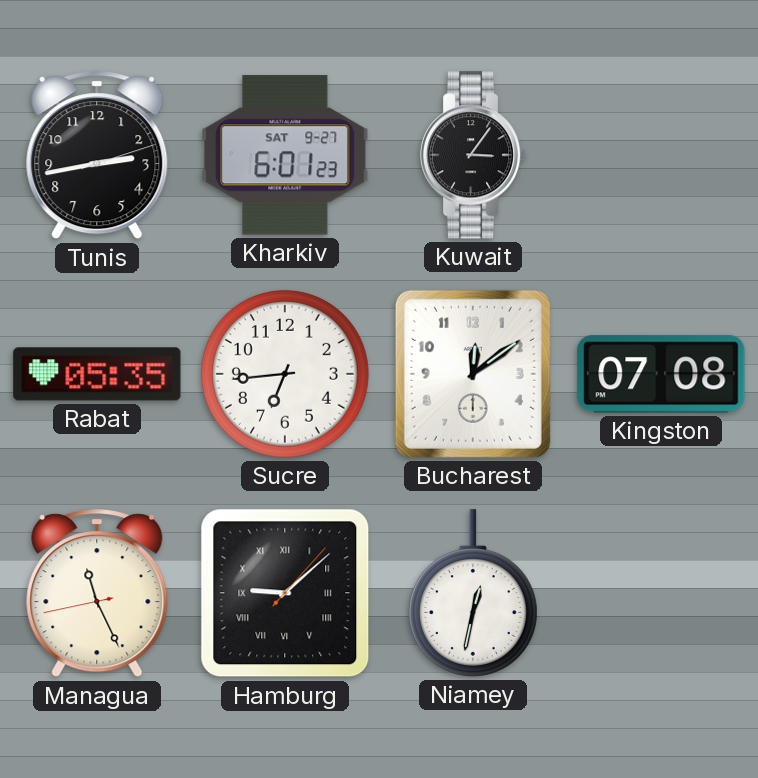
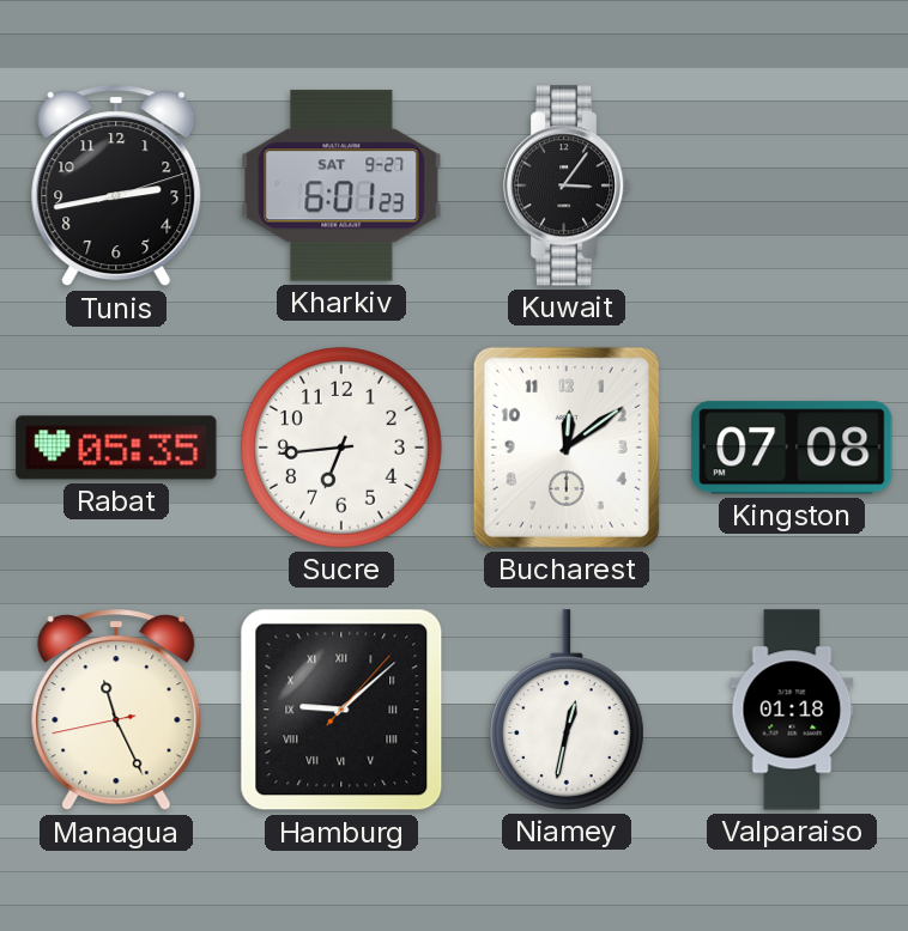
Valparaiso: none -> 01:18 (792, 710)
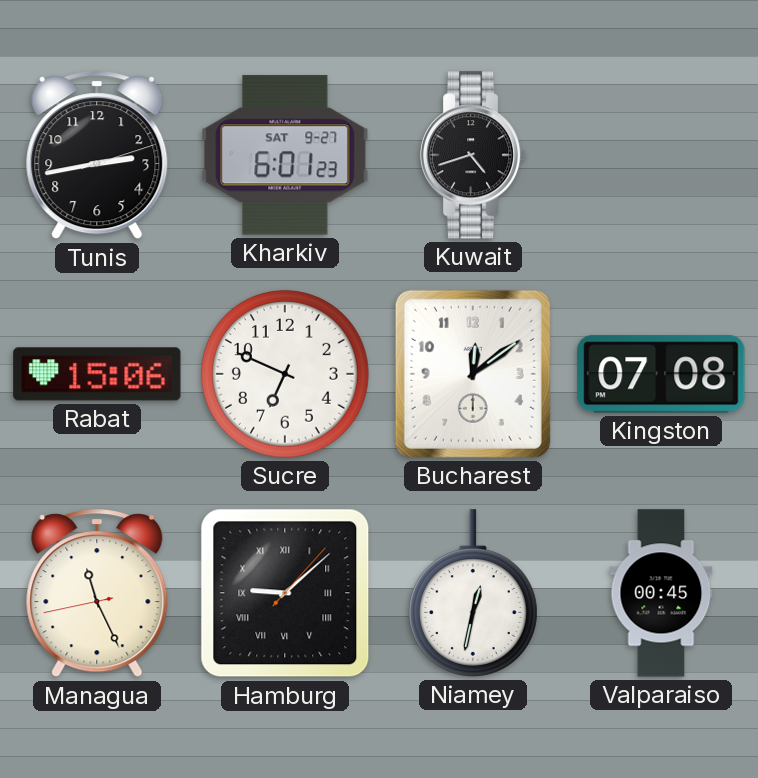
Kuwait: 3:06 -> 4:42 (473, 155)
Rabat: 05:35 -> 15:06 (97, 374)
Sucre: 6:44 -> 6:49 (285, 374)
Valparaiso: 01:18 -> 00:45 (661, 593)
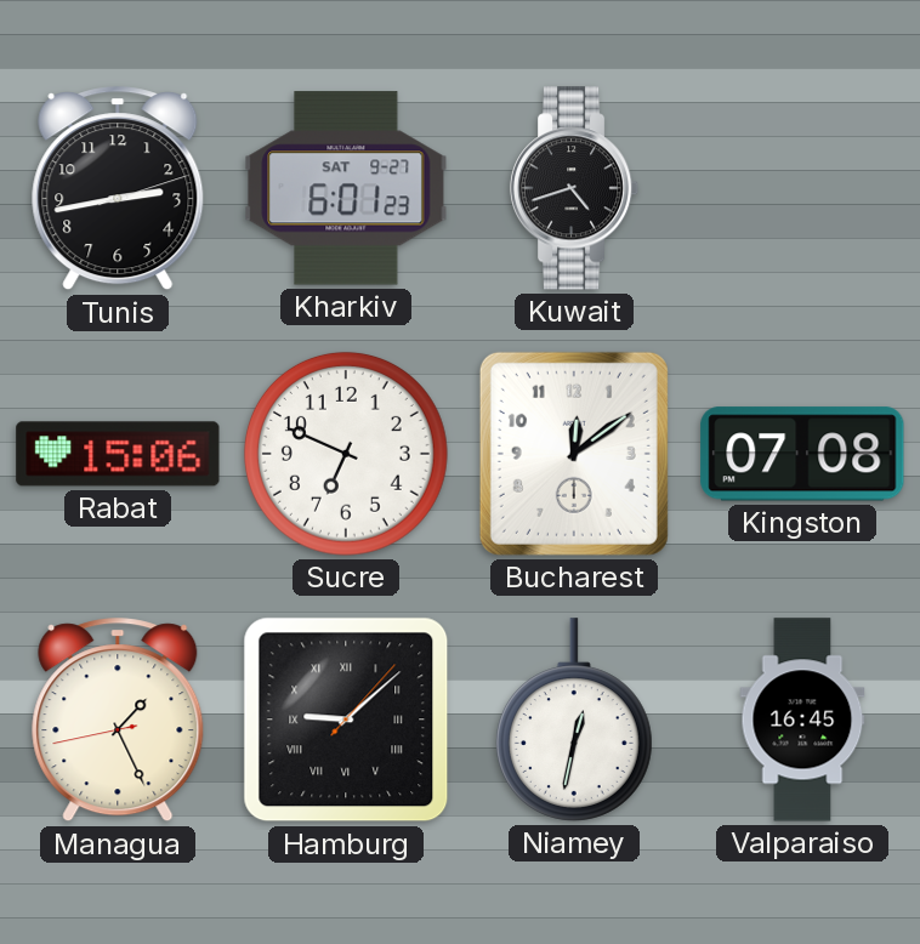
Managua: 11:25 -> 1:25 (118, 721)
Valparaiso: 00:45 -> 16:45 (802, 720)
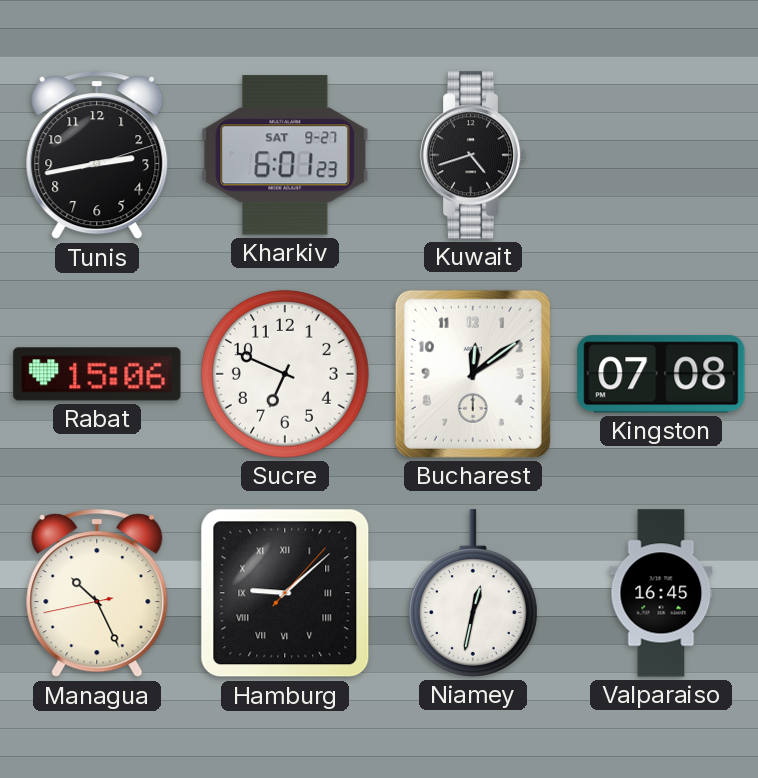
Managua: 1:25 -> 10:25 (97, 594)
